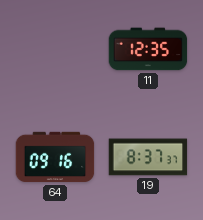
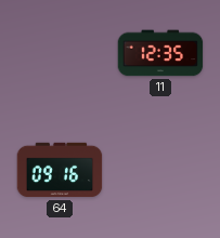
19: 8:37 -> none (148, 157)
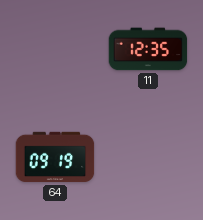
64: 09:16 -> 09:19 (55, 157)
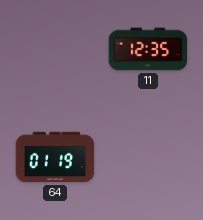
64: 09:19 -> 01:19 (55, 157)
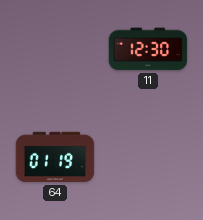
11: 12:35 -> 12:30 (148, 49)
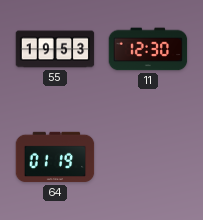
55: none -> 19:53 (55, 49)
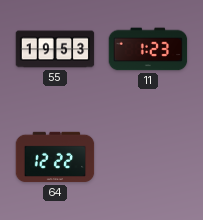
11: 12:30 -> 1:23 (148, 49)
64: 01:19 -> 12:22 (55, 157)
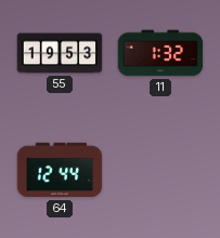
11: 1:23 -> 1:32 (160, 53)
64: 12:22 -> 12:44 (60, 170)
